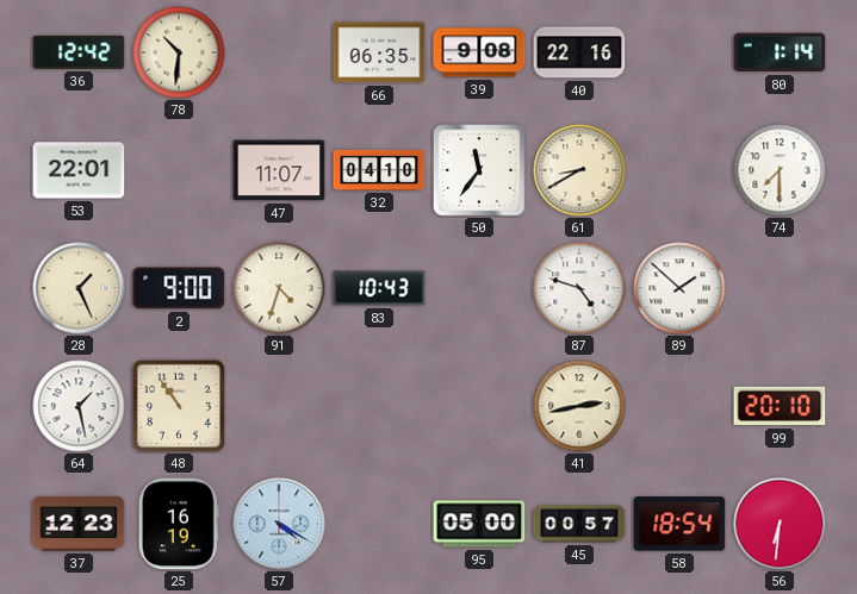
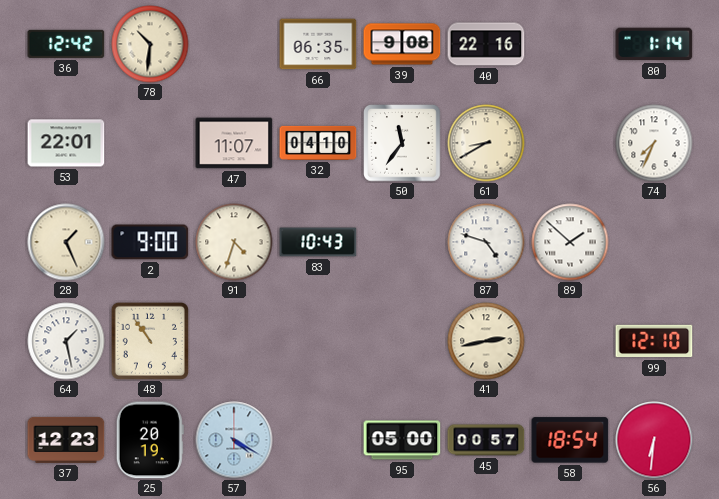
74: 7:30 -> 7:34 (654, 143)
99: 20:10 -> 12:10 (654, 341)
25: 16:19 -> 20:19 (150, 440)
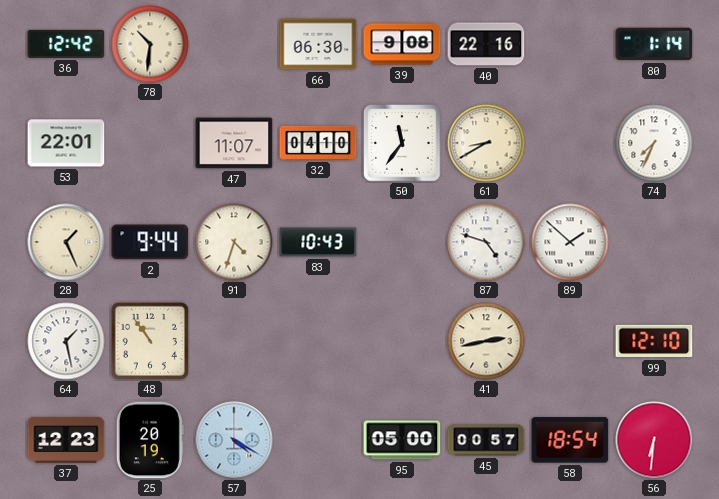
66: 06:35 -> 06:30 (318, 44)
2: 9:00 -> 9:44 (150, 242)
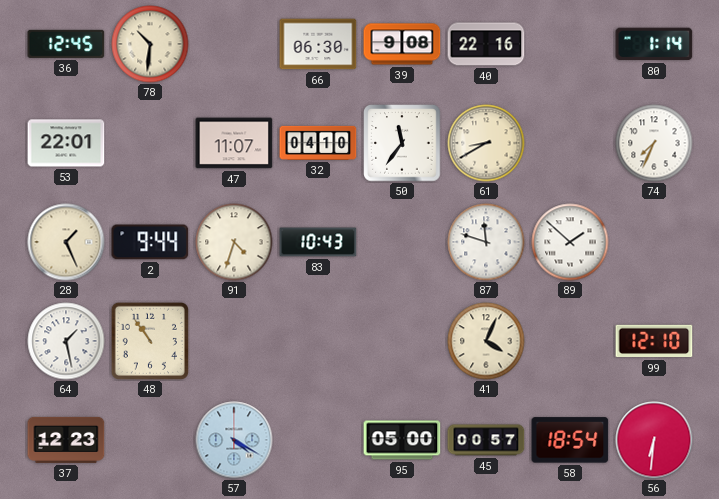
36: 12:42 -> 12:45 (66, 44)
87: 4:48 -> 11:48 (486, 242)
41: 2:43 -> 4:04 (486, 341)
25: 20:19 -> none (150, 440)
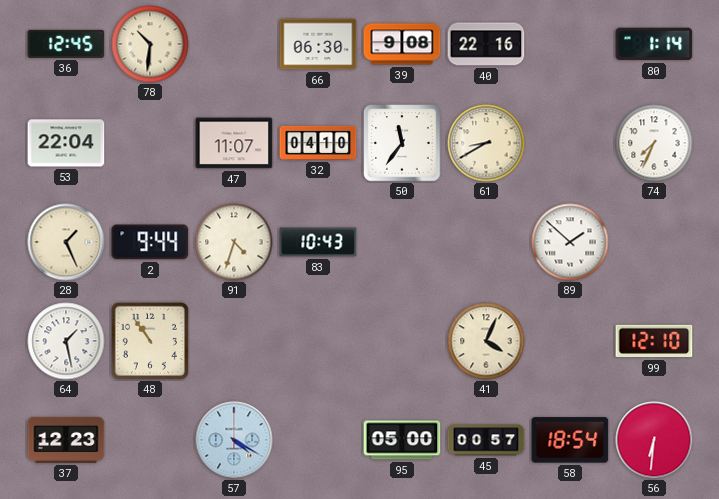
53: 22:01 -> 22:04 (66, 143)
87: 11:48 -> none (486, 242)
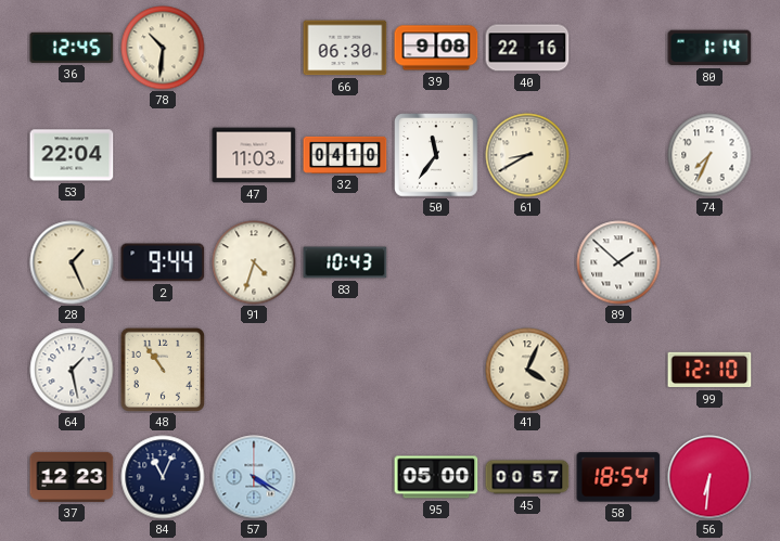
47: 11:07 -> 11:03 (254, 155)
84: none -> 11:04 (163, 477)
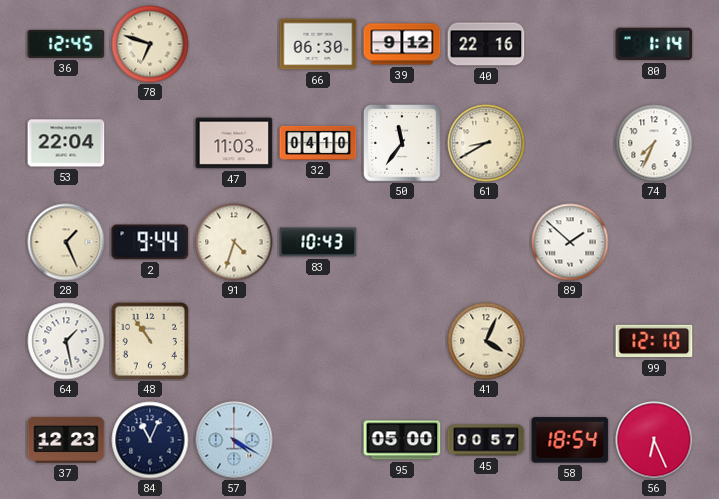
78: 10:31 -> 6:48 (150, 44)
39: 9:08 -> 9:12 (402, 44)
56: 6:31 -> 6:26 (654, 440)
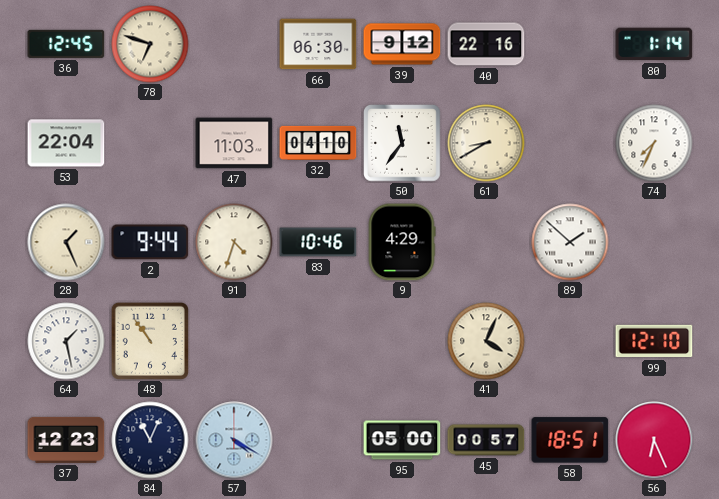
83: 10:43 -> 10:46 (318, 242)
9: none -> 4:29 (402, 242)
58: 18:54 -> 18:51 (570, 440)
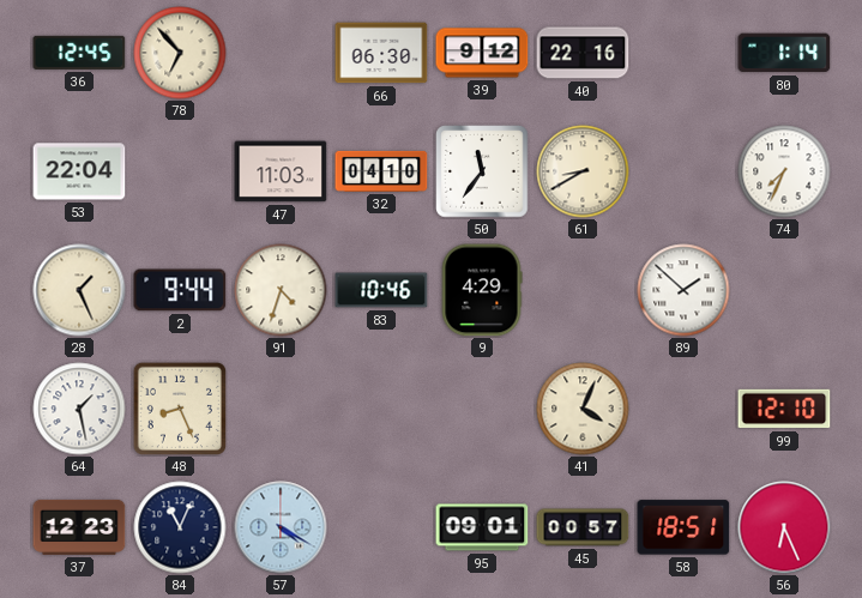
78: 6:48 -> 6:53 (180, 53)
48: 10:54 -> 8:26 (180, 409)
95: 05:00 -> 09:01 (482, 527)
